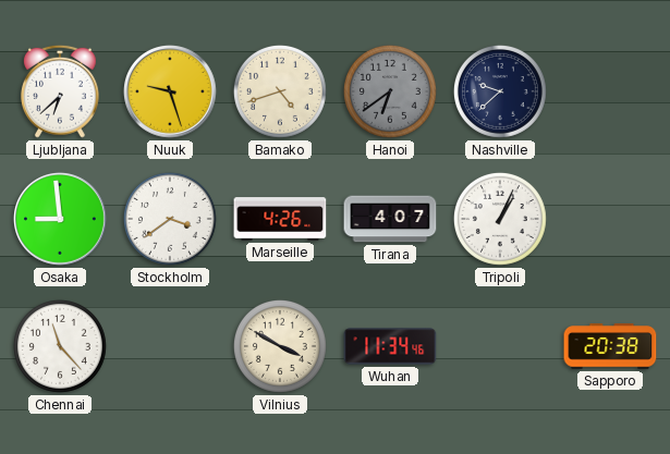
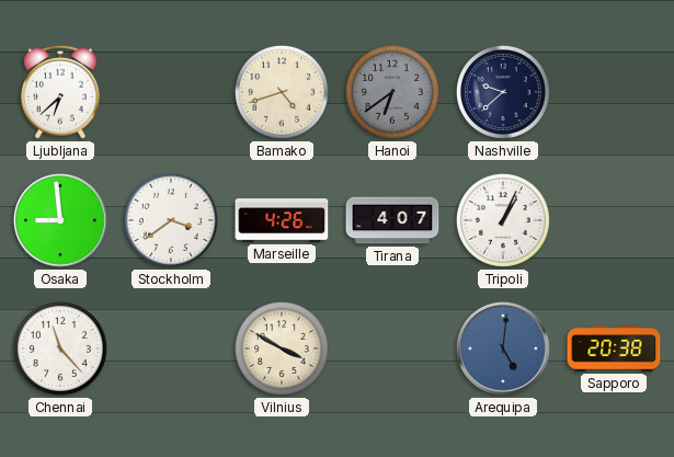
Nuuk: 9:27 -> none (171, 93)
Wuhan: 11:34 -> none (390, 346)
Arequipa: none -> 5:01 (504, 350)
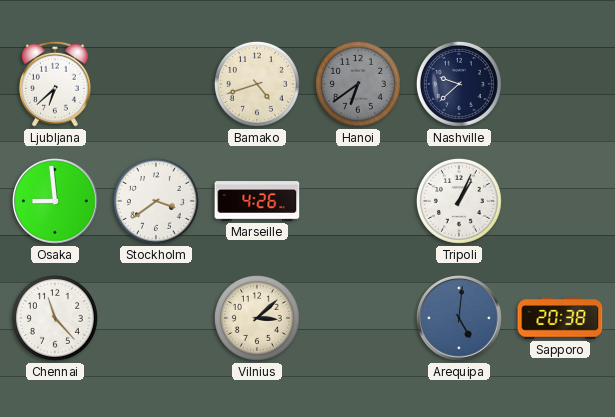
Tirana: 4:07 -> none (392, 220)
Vilnius: 3:50 -> 3:08 (257, 318)
